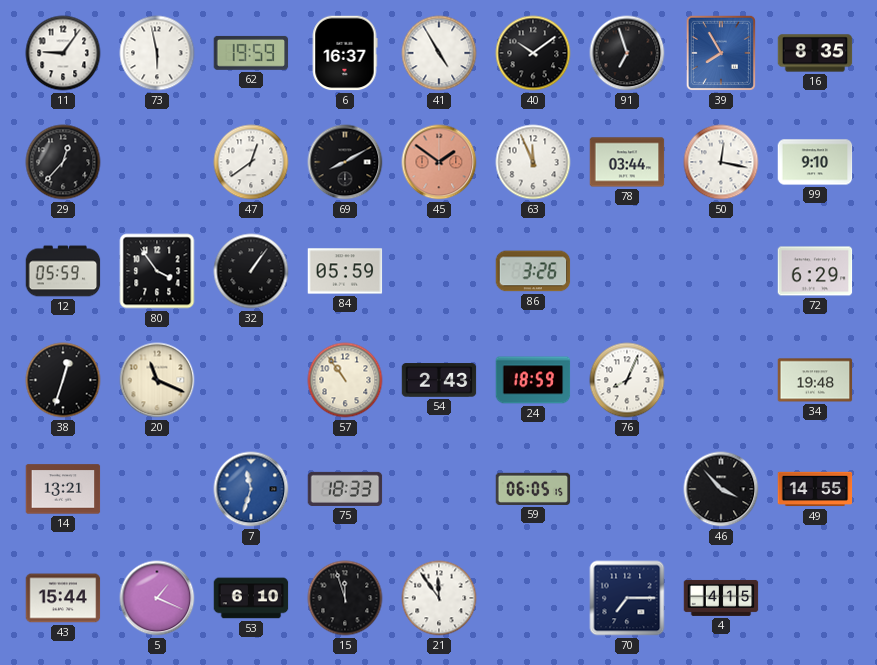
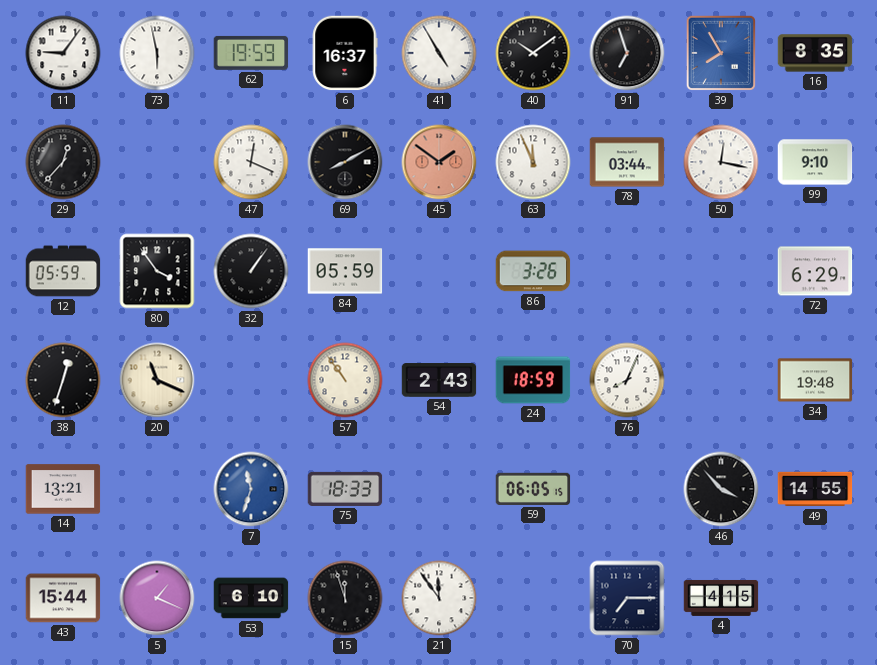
47: 12:39 -> 12:19 (251, 162)
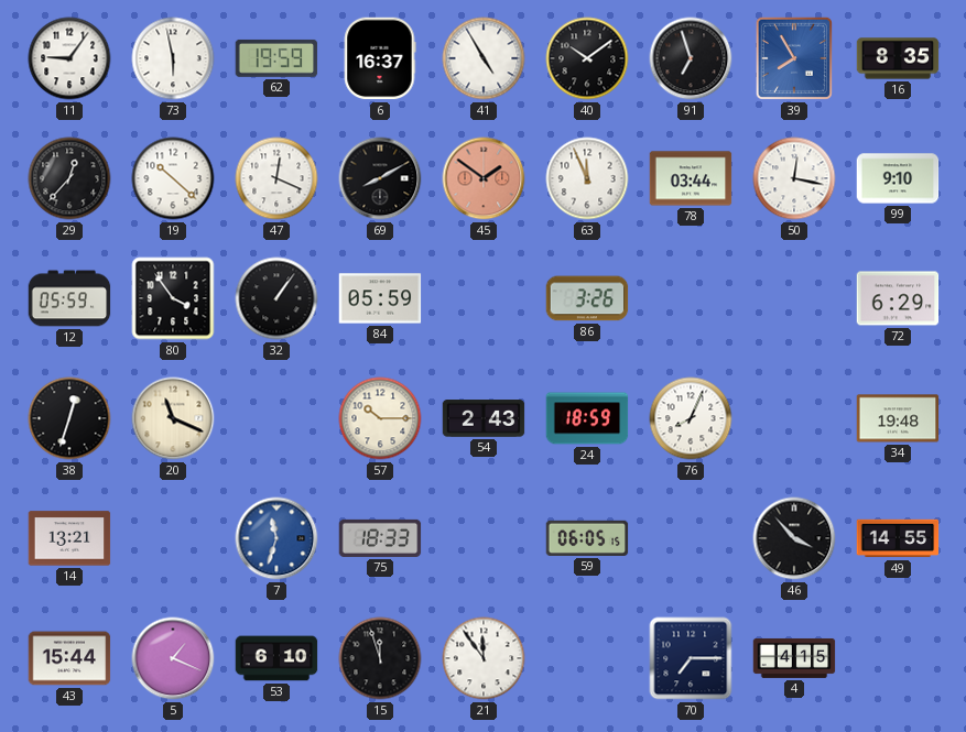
19: none -> 10:22 (173, 178)
57: 10:54 -> 10:15 (380, 418)
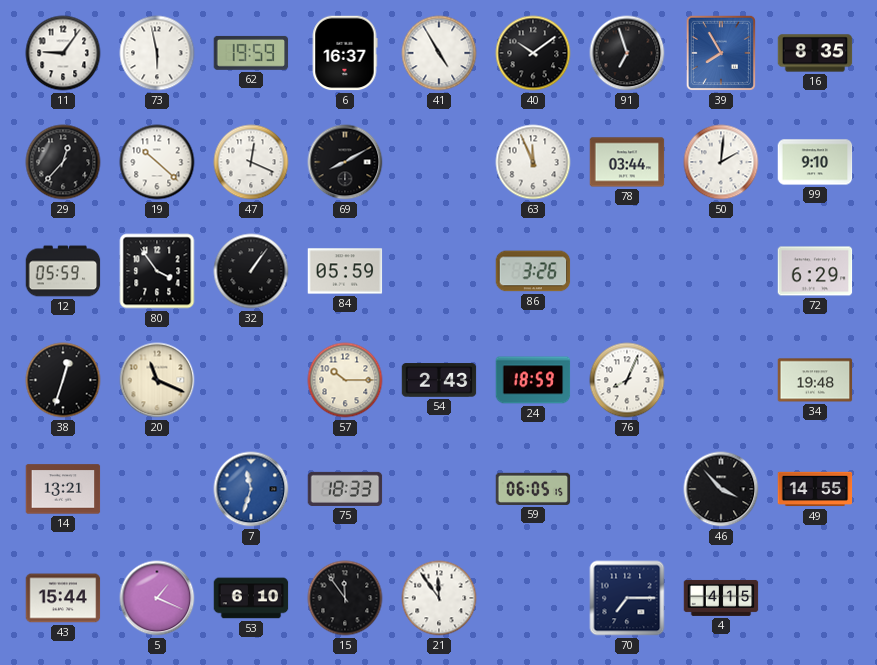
45: 1:51 -> none (484, 178)
50: 12:17 -> 2:01 (721, 162)
15: 11:57 -> 11:54 (345, 598)
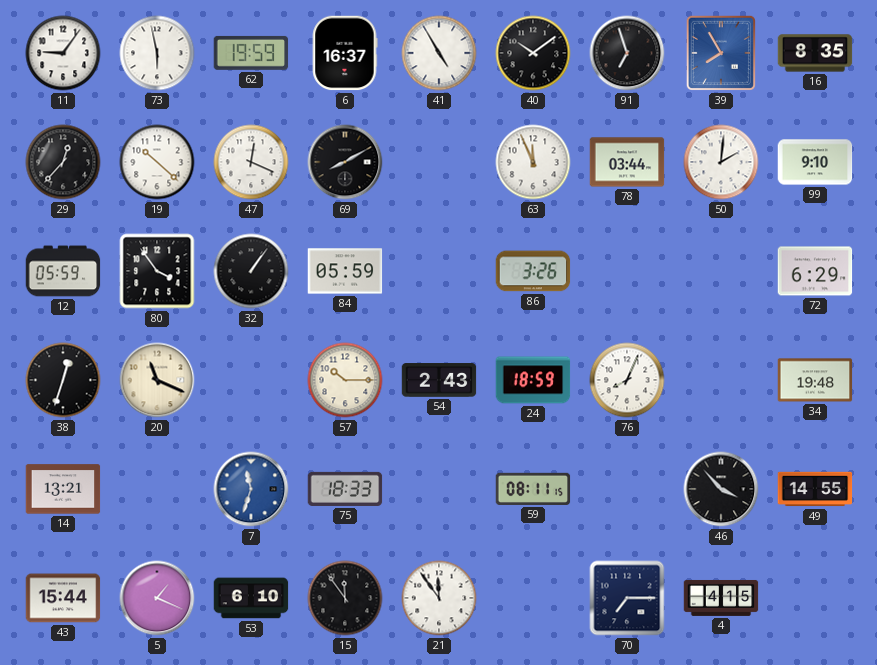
59: 06:05 -> 08:11 (533, 489)
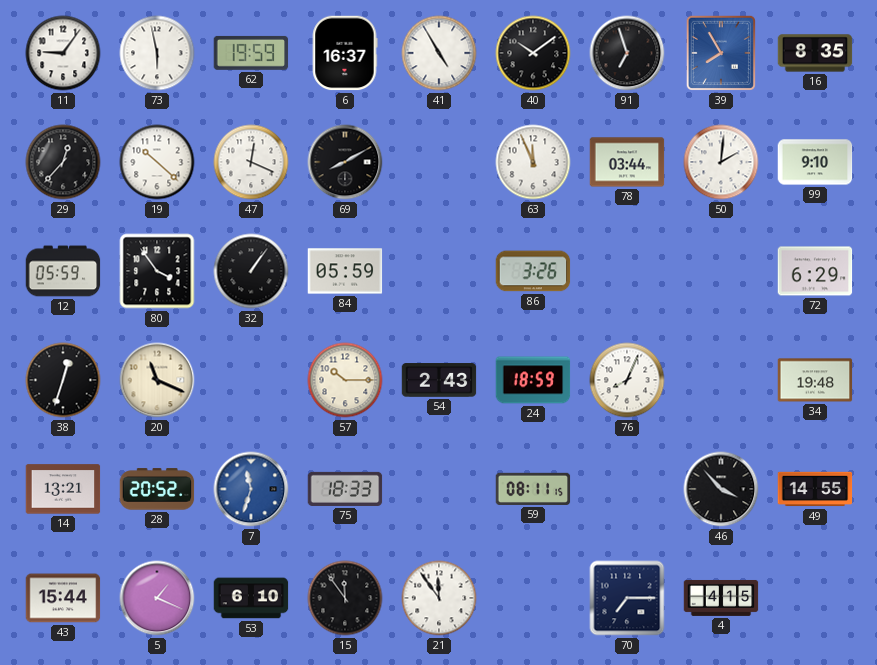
28: none -> 20:52 (157, 489)
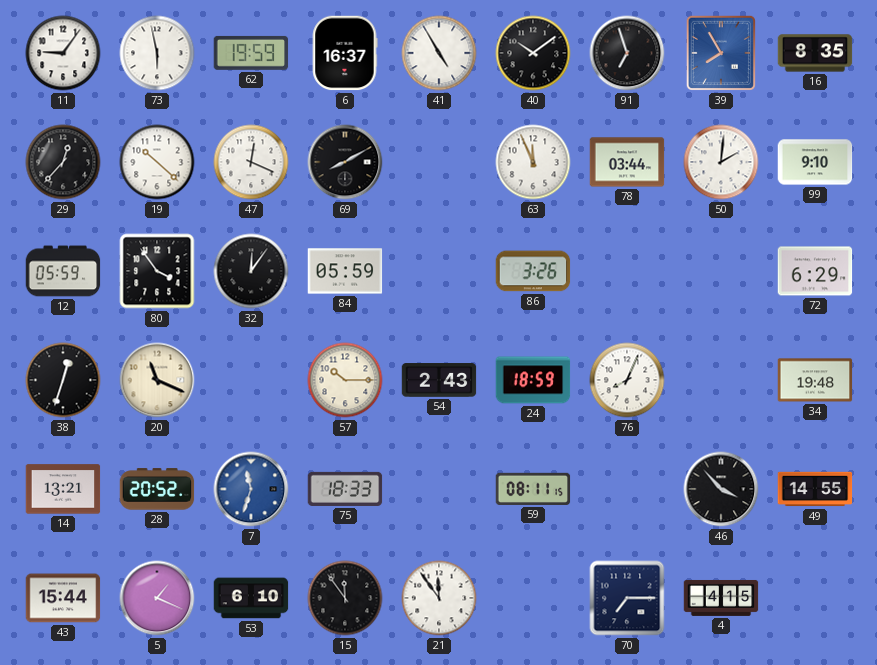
32: 1:06 -> 12:06 (251, 271)
